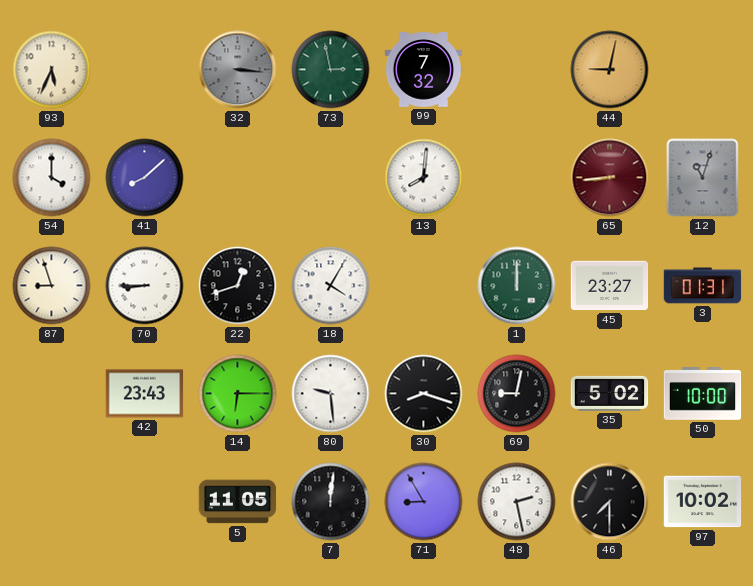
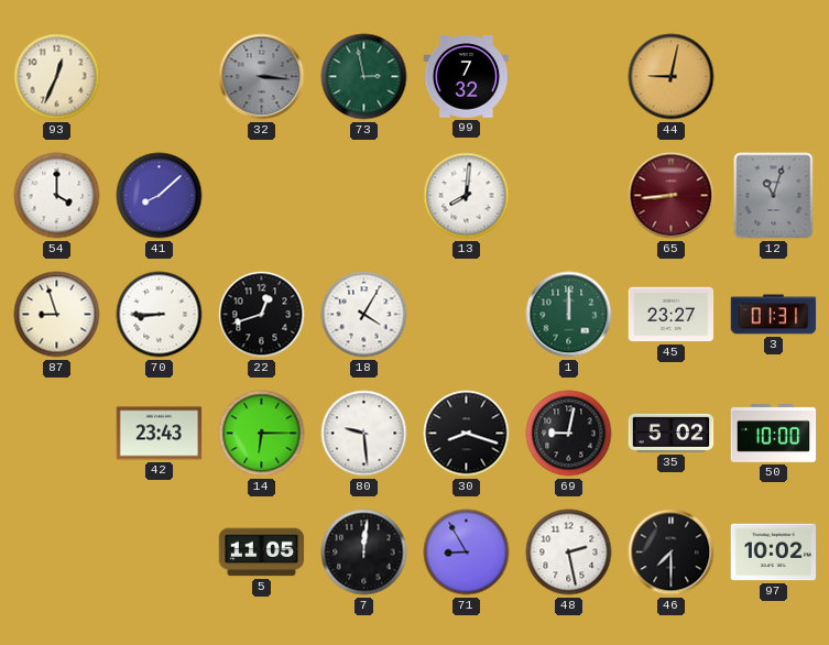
93: 5:34 -> 12:34 (57, 77)
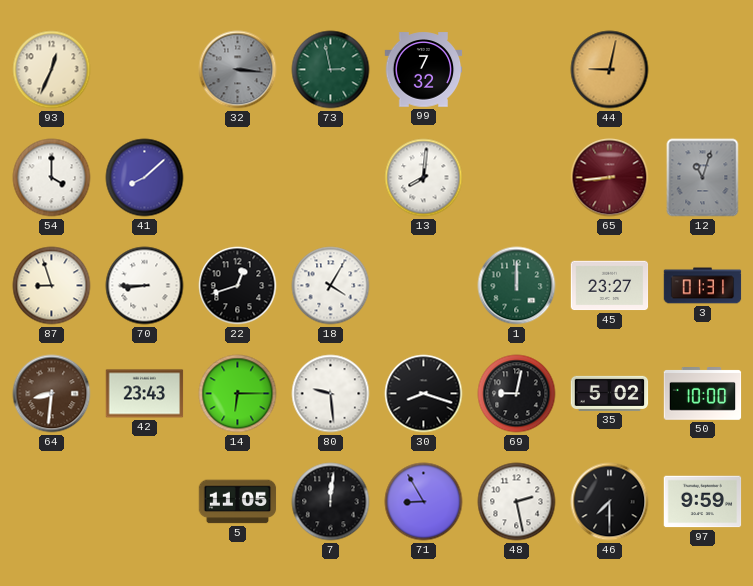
64: none -> 8:31 (52, 394)
97: 10:02 -> 9:59 (703, 502)
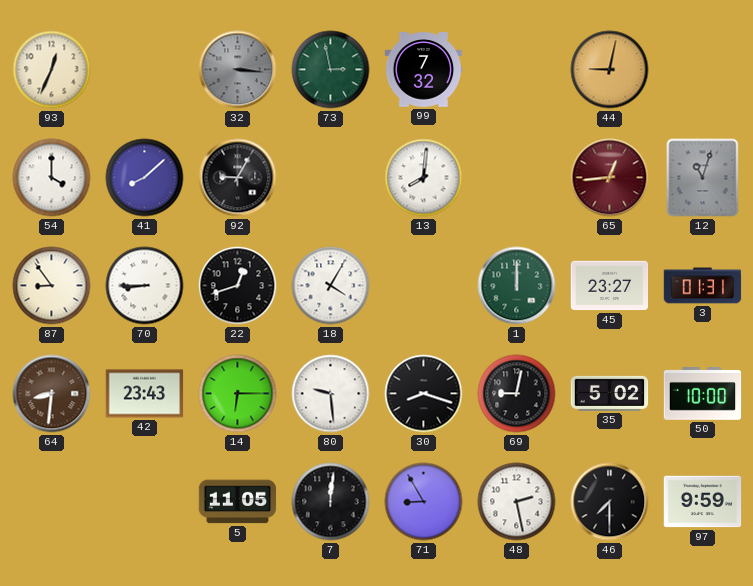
92: none -> 9:05 (238, 178)
65: 8:44 -> 12:44 (610, 178)
87: 8:57 -> 8:54 (52, 286)
